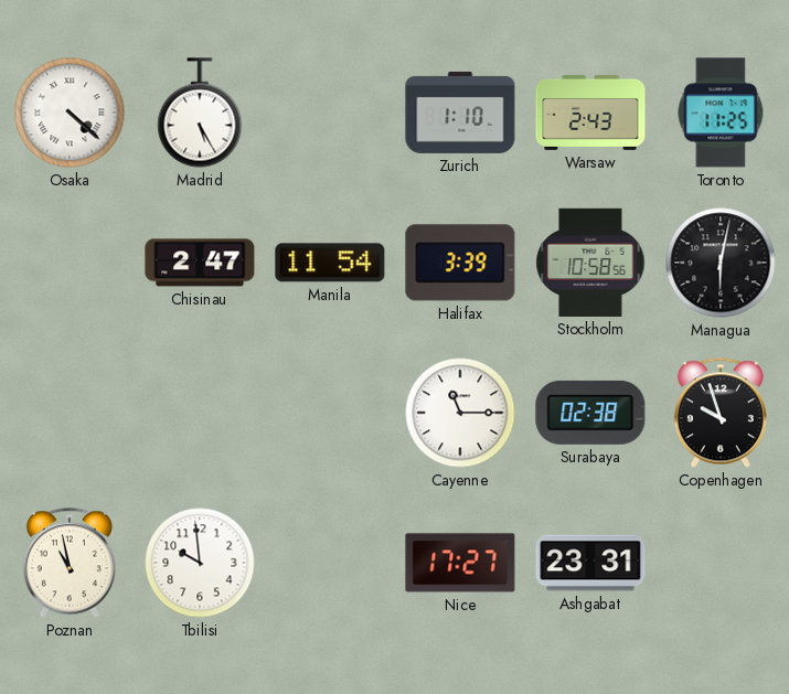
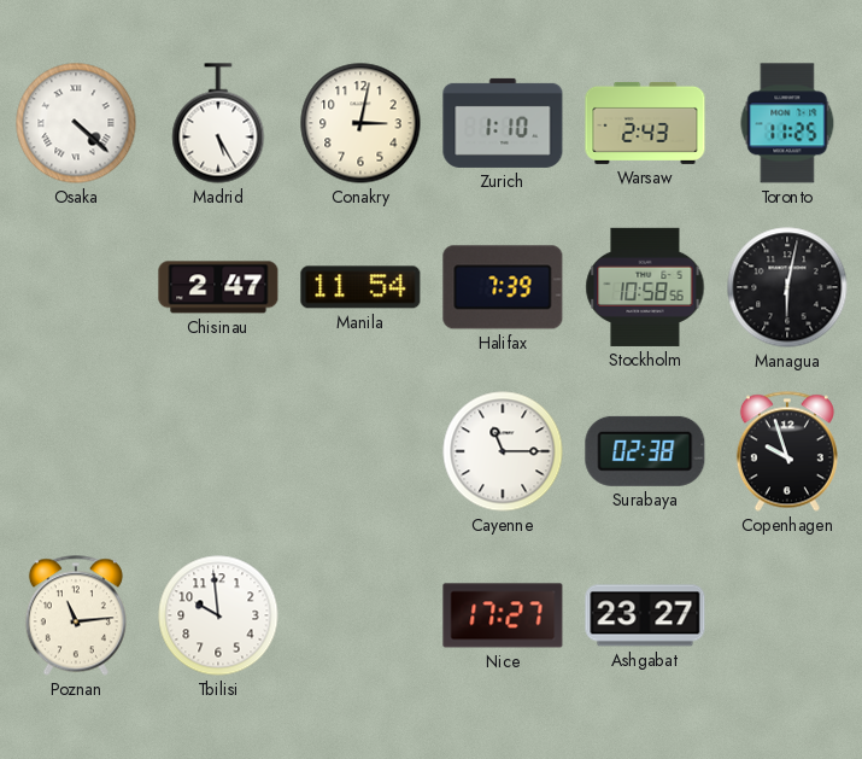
Conakry: none -> 3:02 (360, 123)
Halifax: 3:39 -> 7:39 (503, 287)
Poznan: 10:58 -> 11:14 (76, 615)
Ashgabat: 23:31 -> 23:27 (645, 615)
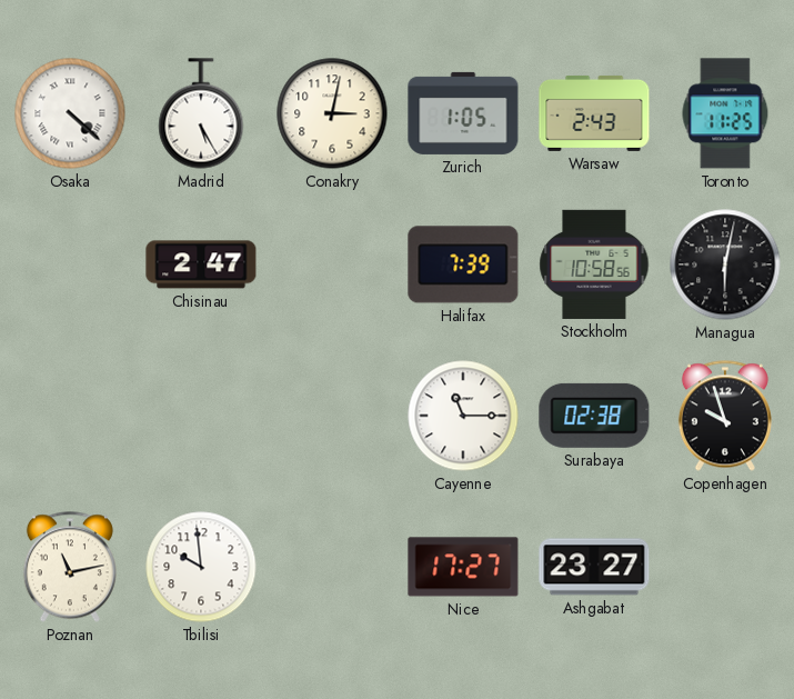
Zurich: 1:10 -> 1:05 (463, 113)
Manila: 11:54 -> none (360, 287)
Poznan: 11:14 -> 11:13 (70, 567)
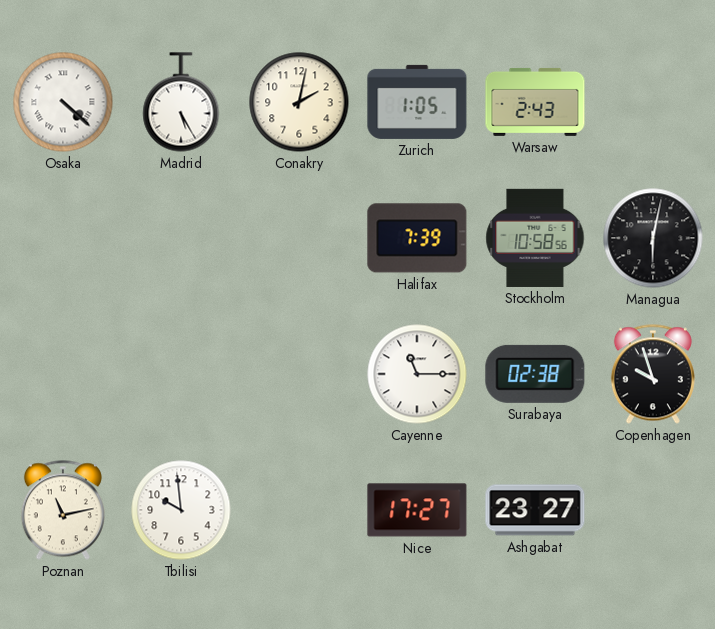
Conakry: 3:02 -> 2:02 (299, 102)
Toronto: 11:25 -> none (725, 113)
Chisinau: 2:47 -> none (201, 264)
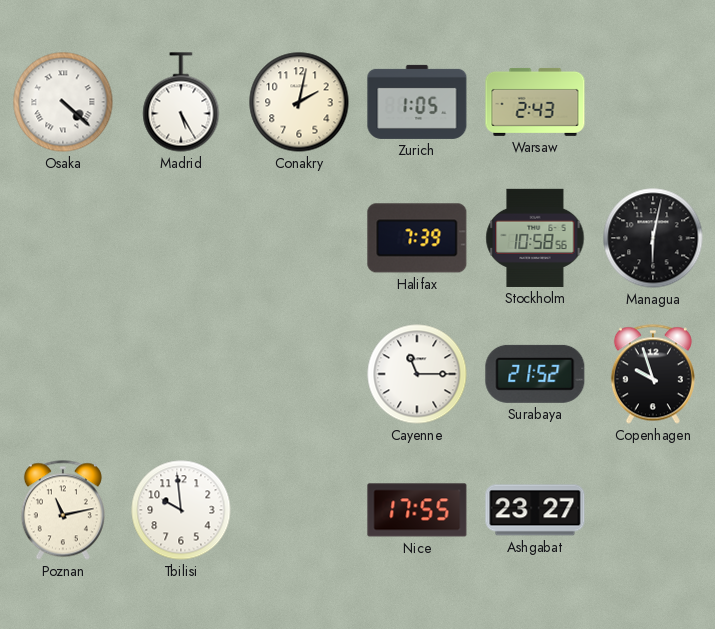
Surabaya: 02:38 -> 21:52 (535, 374)
Nice: 17:27 -> 17:55 (417, 510)
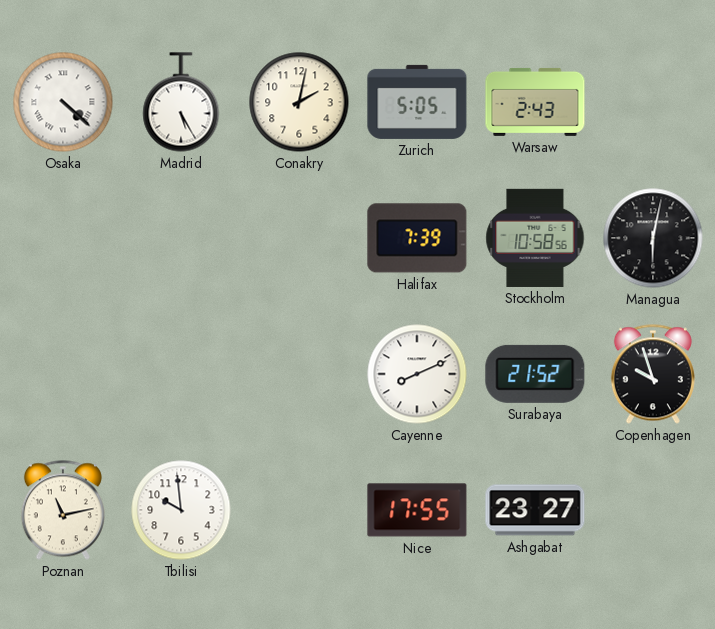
Zurich: 1:05 -> 5:05 (417, 102)
Cayenne: 11:15 -> 8:11 (417, 374)
